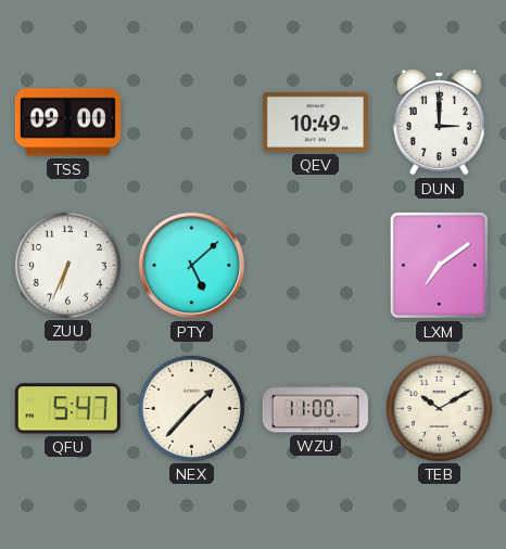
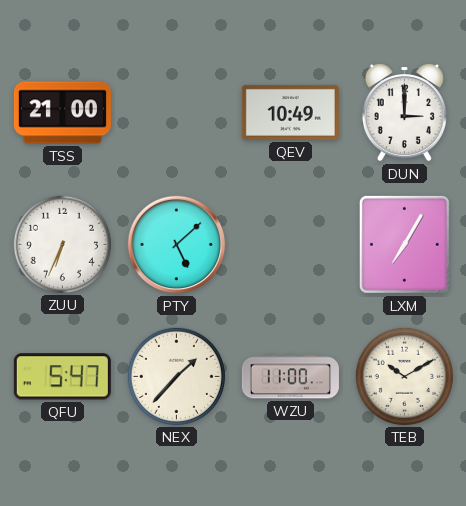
TSS: 09:00 -> 21:00 (62, 113)
LXM: 7:09 -> 7:05 (404, 244)
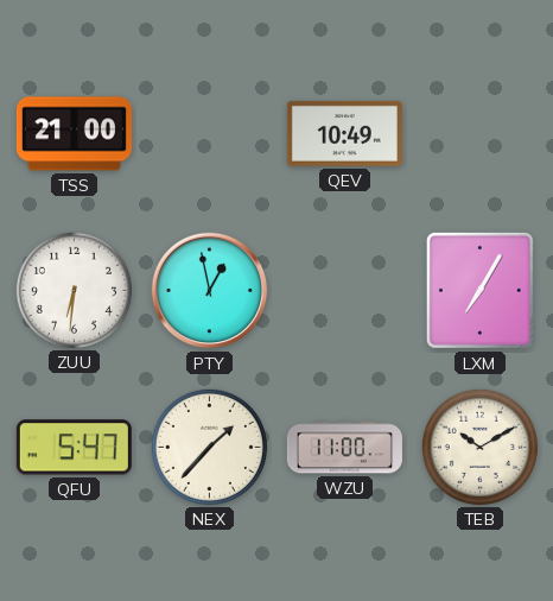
DUN: 3:00 -> none (404, 113)
ZUU: 6:34 -> 6:31 (74, 290)
PTY: 5:08 -> 12:58 (210, 291)
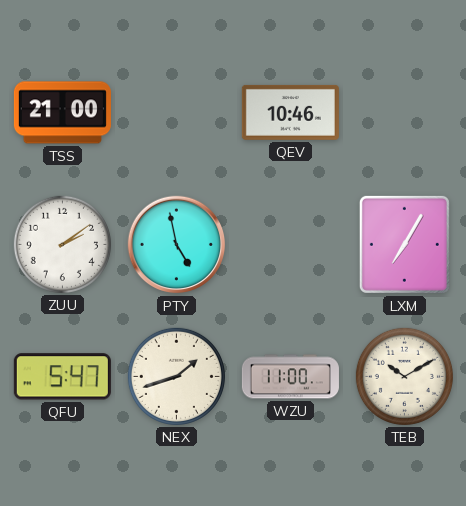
QEV: 10:49 -> 10:46 (290, 112)
ZUU: 6:31 -> 2:09 (62, 244)
PTY: 12:58 -> 4:58 (177, 245)
NEX: 1:37 -> 1:42 (176, 376)
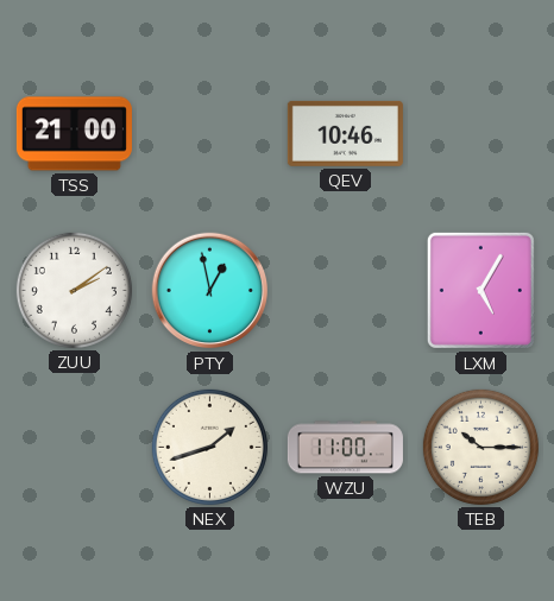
PTY: 4:58 -> 12:58 (210, 291)
LXM: 7:05 -> 5:05 (480, 290)
QFU: 5:47 -> none (62, 377)
TEB: 10:10 -> 10:15 (480, 447)
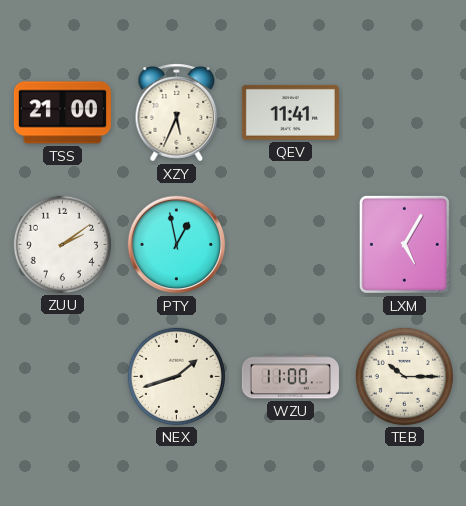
XZY: none -> 5:34 (177, 113)
QEV: 10:46 -> 11:41 (290, 112)
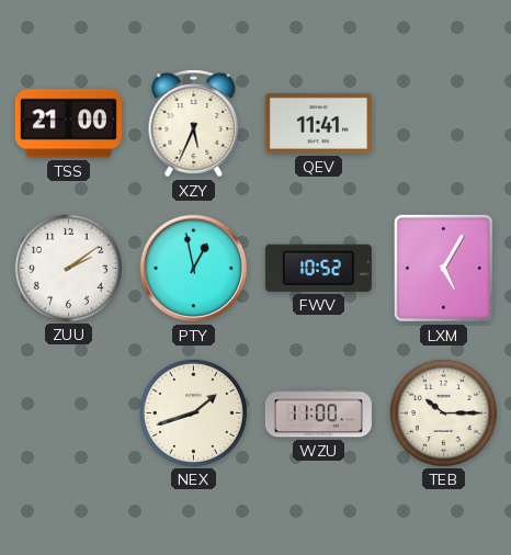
FWV: none -> 10:52 (318, 268)
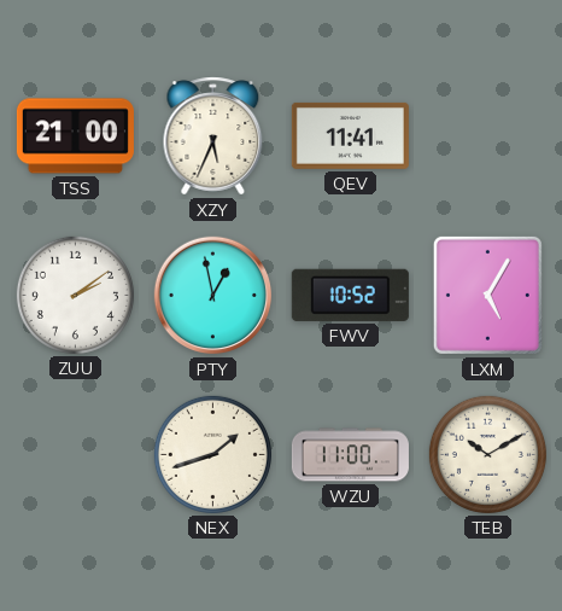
TEB: 10:15 -> 10:10 (487, 454)
